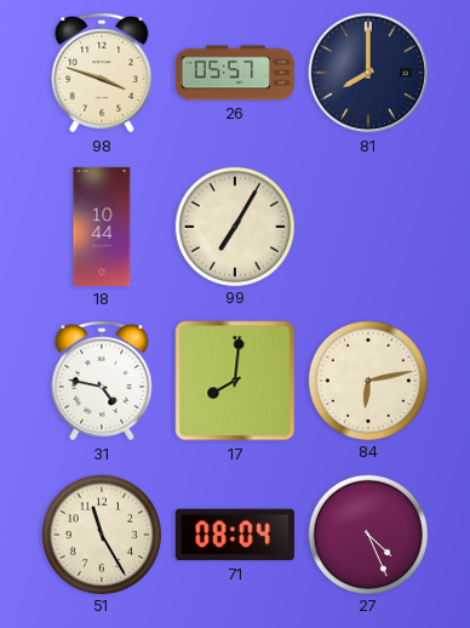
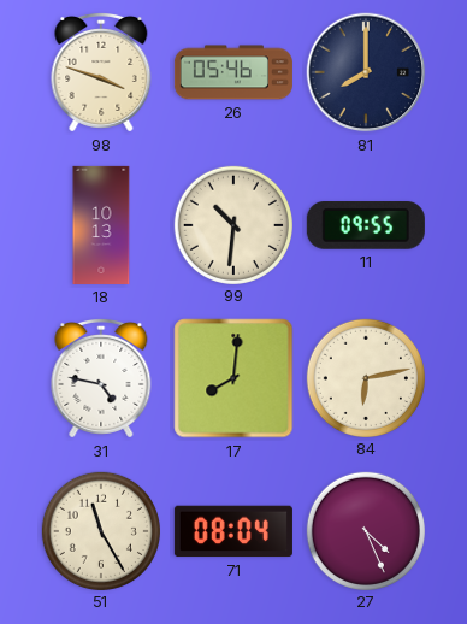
26: 05:57 -> 05:46 (233, 72)
18: 10:44 -> 10:13 (101, 225)
99: 7:05 -> 10:31 (232, 224)
11: none -> 09:55 (366, 226)
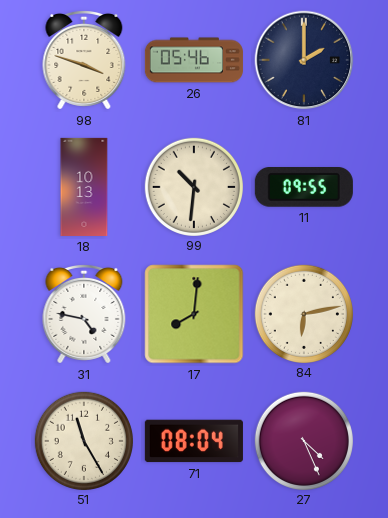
81: 8:00 -> 2:00 (304, 60)
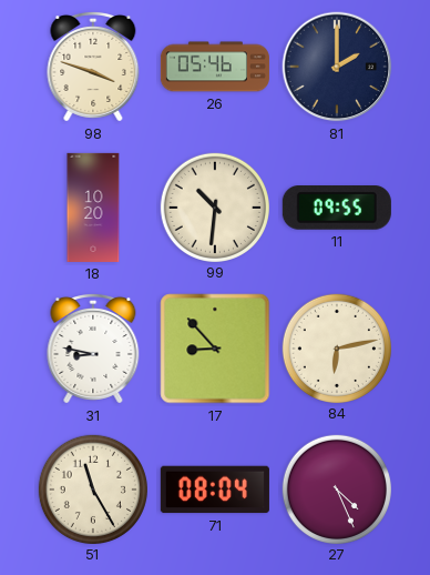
18: 10:13 -> 10:20 (93, 208)
31: 4:47 -> 8:47 (93, 349)
17: 8:01 -> 8:53 (215, 349)
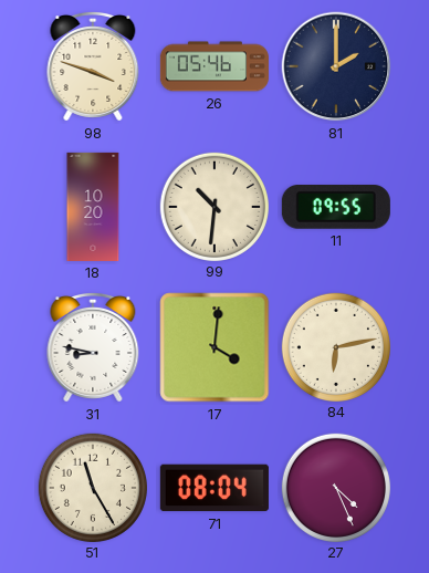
17: 8:53 -> 4:01 (214, 347)
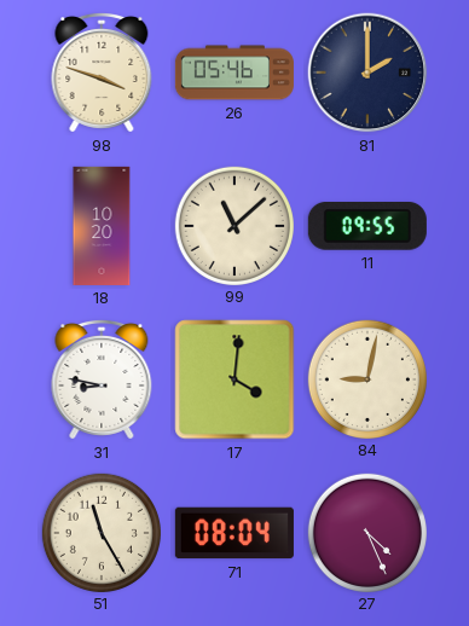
99: 10:31 -> 11:08 (233, 225)
84: 6:13 -> 9:02 (366, 378)
